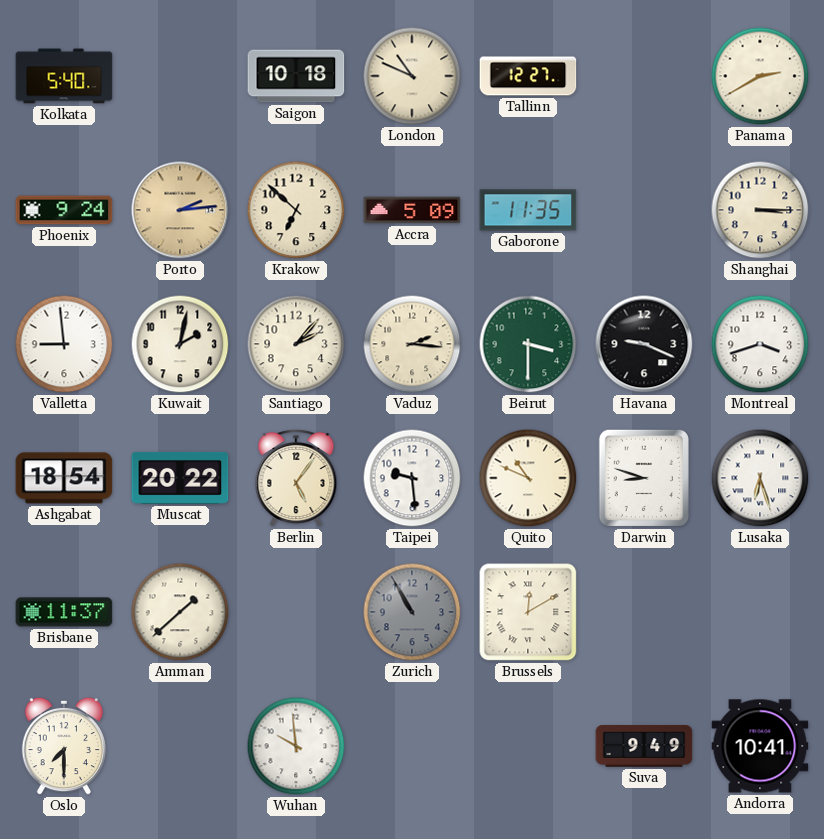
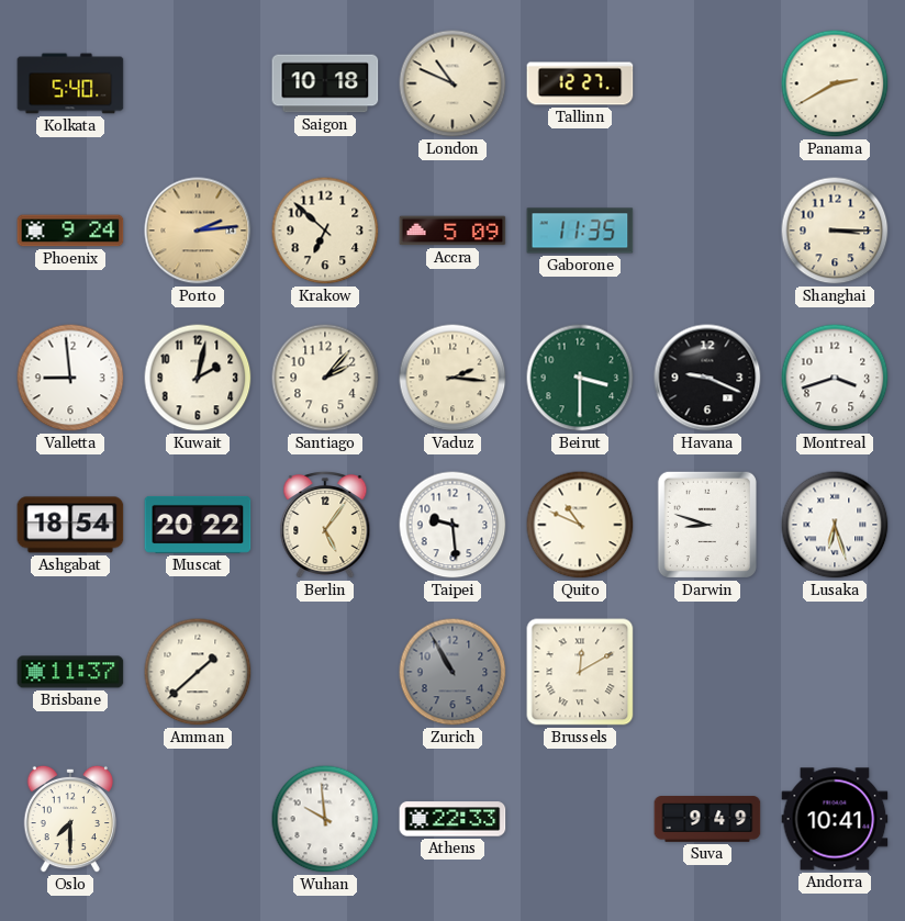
Athens: none -> 22:33 (452, 819)
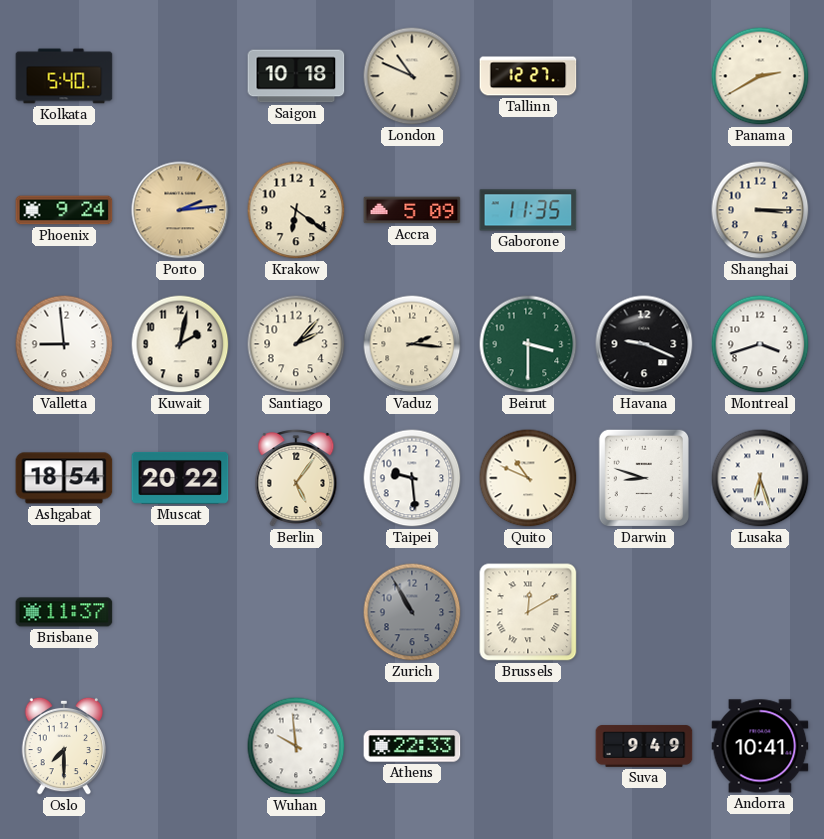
Krakow: 6:52 -> 6:21 (296, 210)
Amman: 1:38 -> none (198, 672)
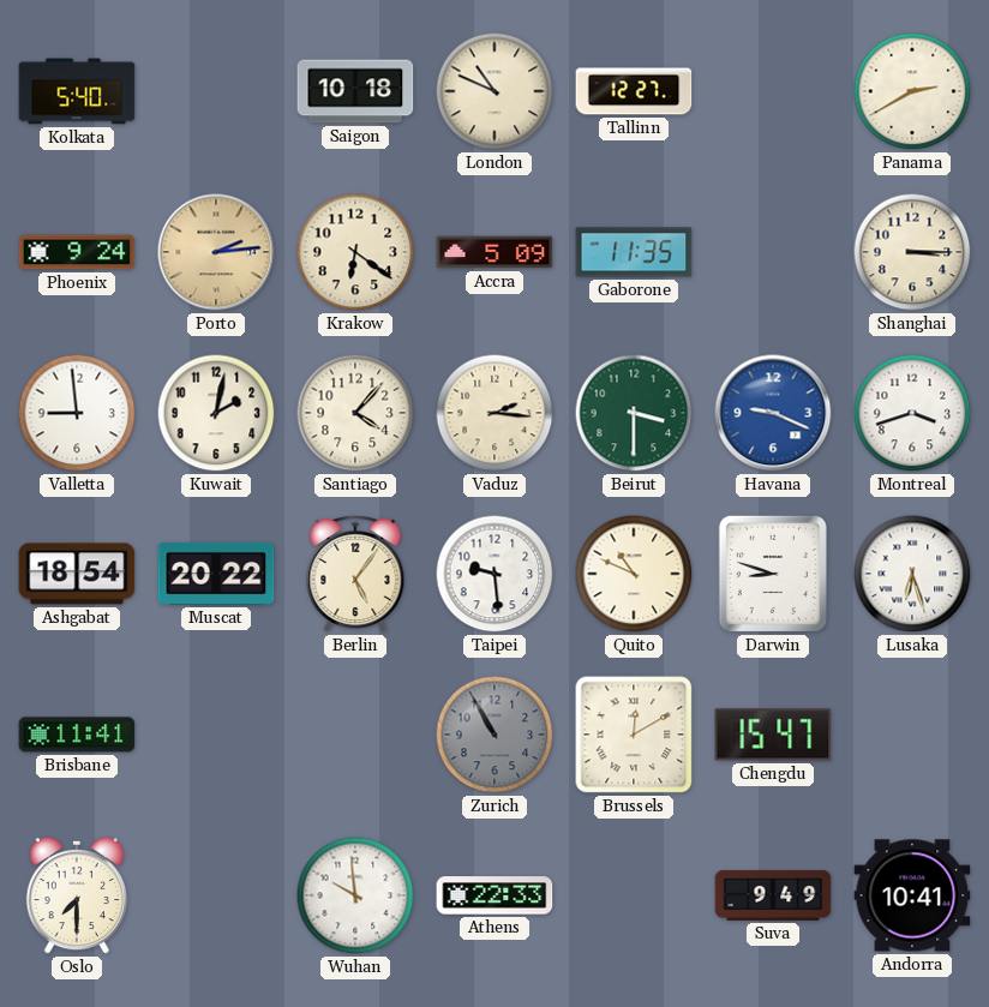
Santiago: 2:07 -> 4:07 (355, 413)
Havana dial: black -> blue (773, 413)
Brisbane: 11:37 -> 11:41 (77, 735)
Chengdu: none -> 15:47 (773, 735)
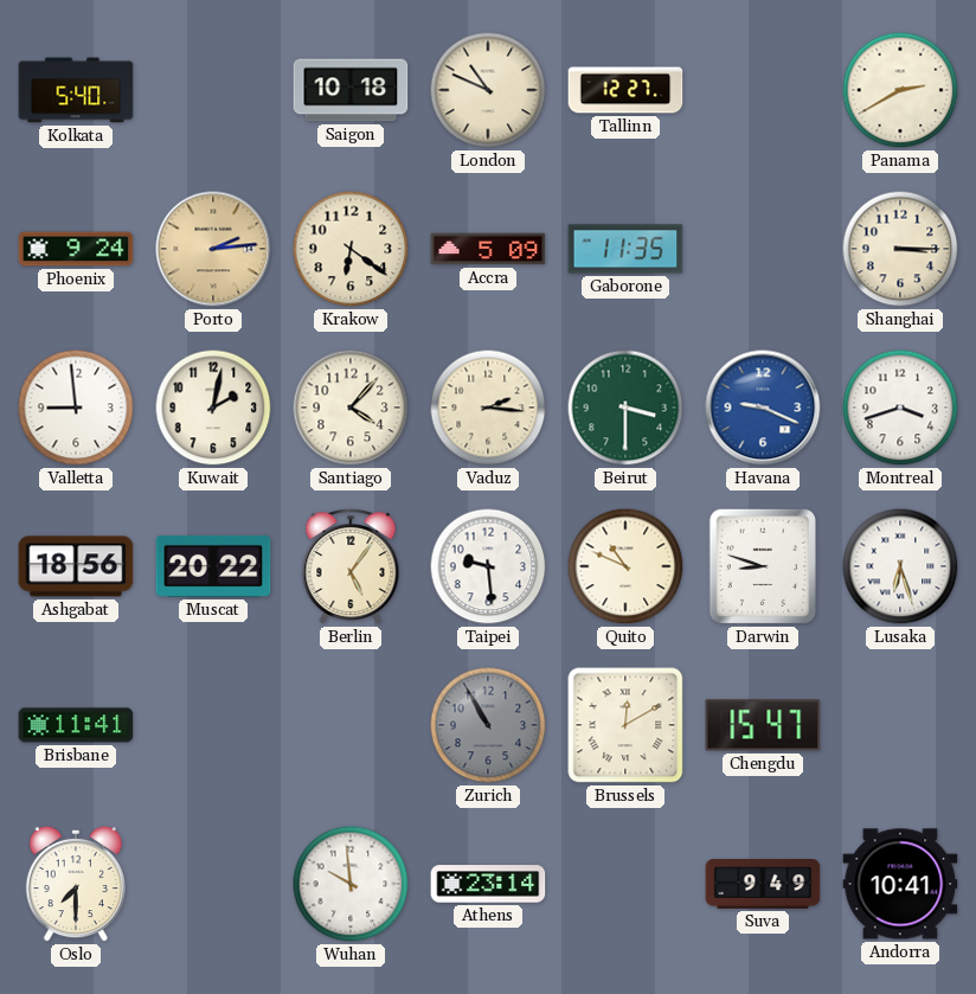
Ashgabat: 18:54 -> 18:56 (76, 566)
Athens: 22:33 -> 23:14 (488, 884)
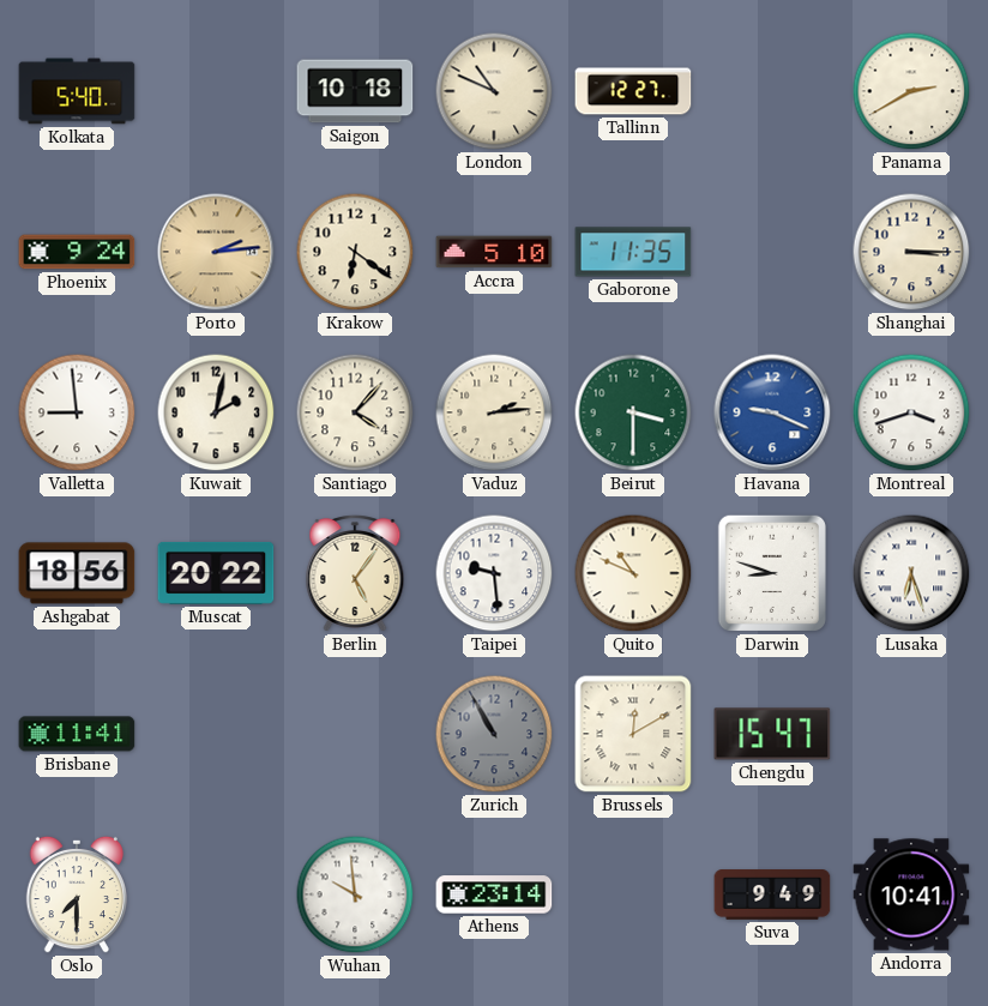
Accra: 5:09 -> 5:10 (494, 252)
Vaduz: 2:16 -> 2:14 (494, 412)
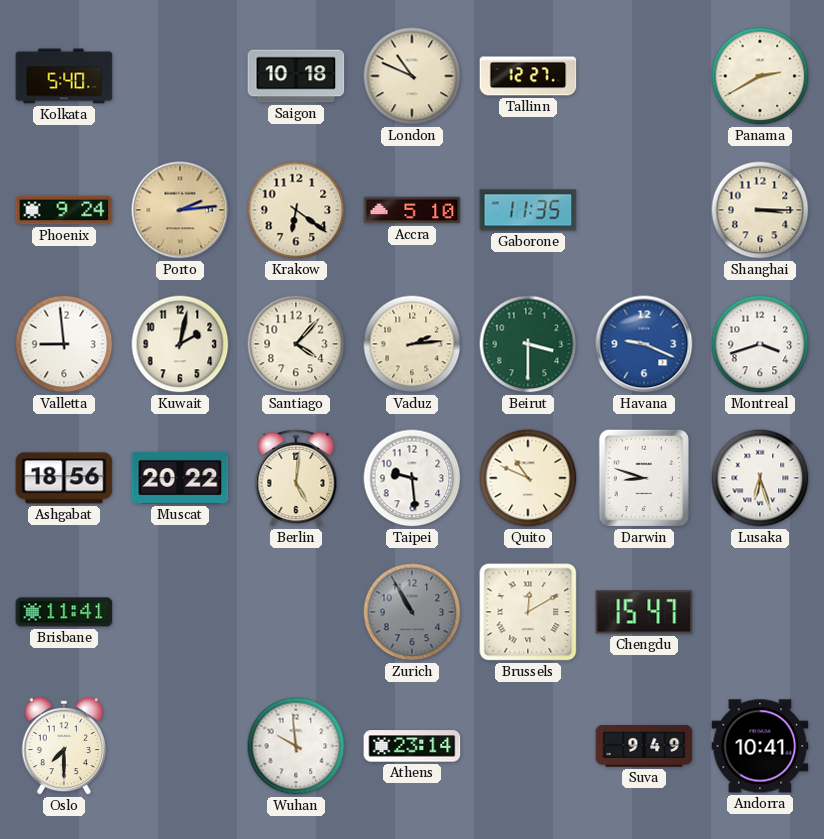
Berlin: 5:06 -> 5:01 (296, 479)
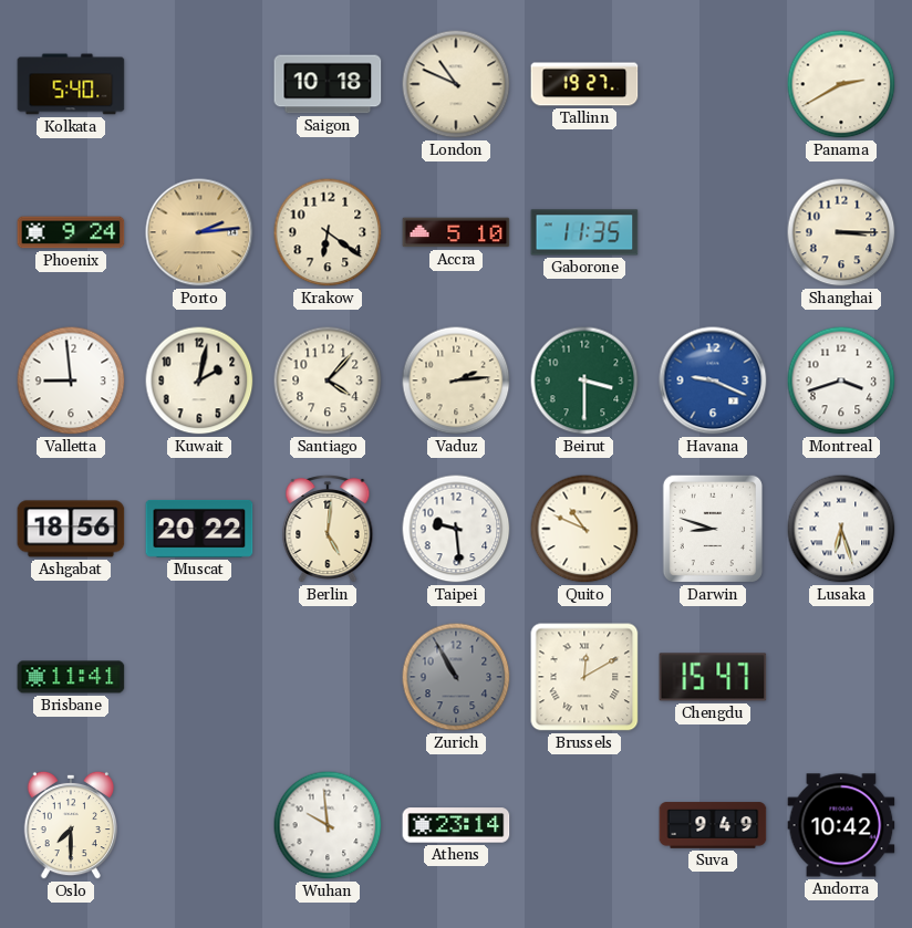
Tallinn: 12:27 -> 19:27 (584, 84)
Andorra: 10:41 -> 10:42 (841, 825)
